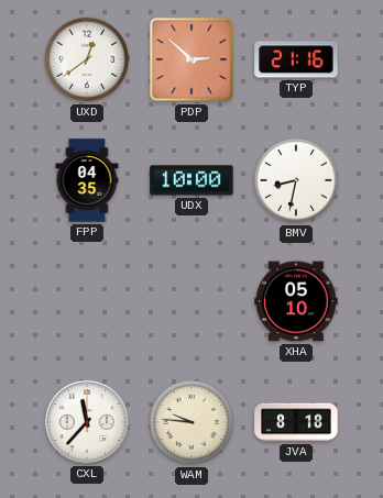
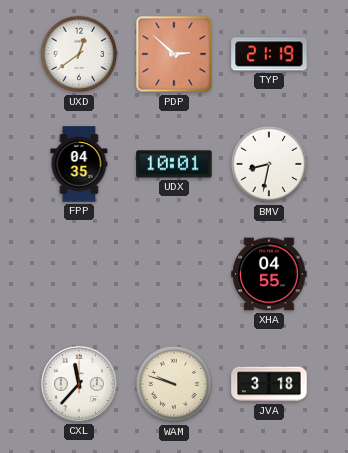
TYP: 21:16 -> 21:19 (269, 54)
UDX: 10:00 -> 10:01 (174, 164)
XHA: 05:10 -> 04:55 (269, 274)
WAM: 9:46 -> 9:48 (174, 384)
JVA: 8:18 -> 3:18 (269, 384)
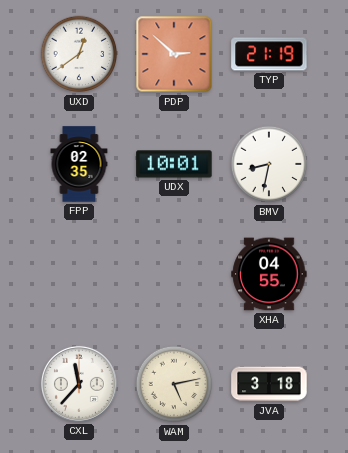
FPP: 04:35 -> 02:35 (79, 164)
WAM: 9:48 -> 5:13 (174, 384)
